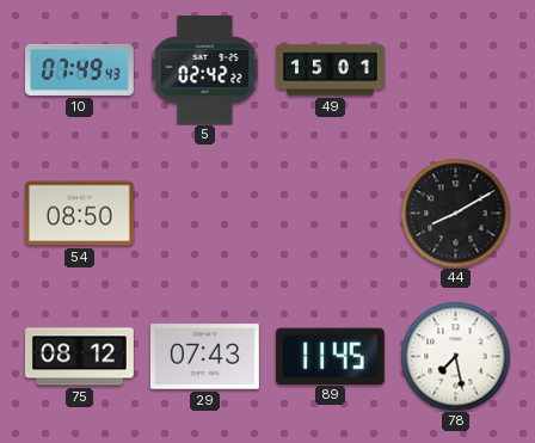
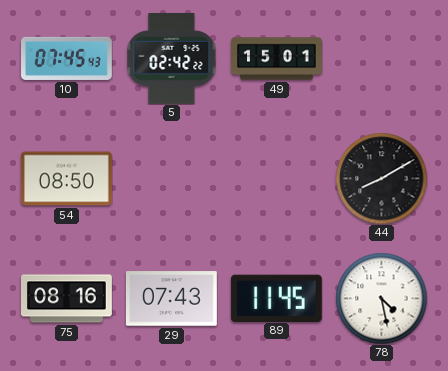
10: 07:49 -> 07:45 (67, 58)
75: 08:12 -> 08:16 (67, 299)
78: 7:28 -> 4:28 (381, 298)
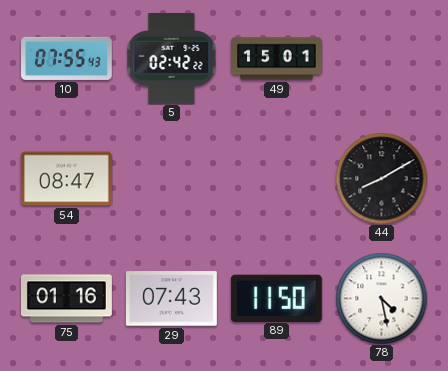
10: 07:45 -> 07:55 (67, 58)
54: 08:50 -> 08:47 (66, 179)
75: 08:16 -> 01:16 (67, 299)
89: 11:45 -> 11:50 (276, 298)
